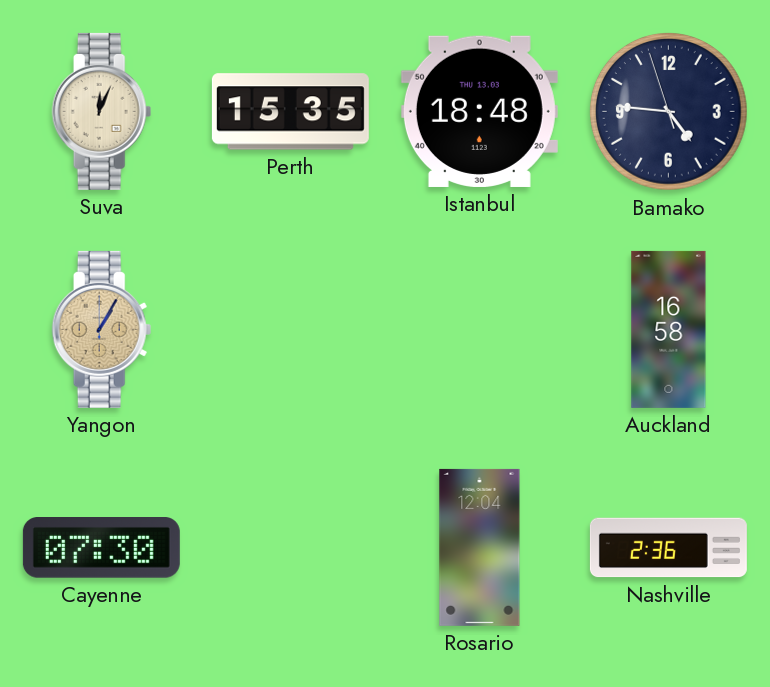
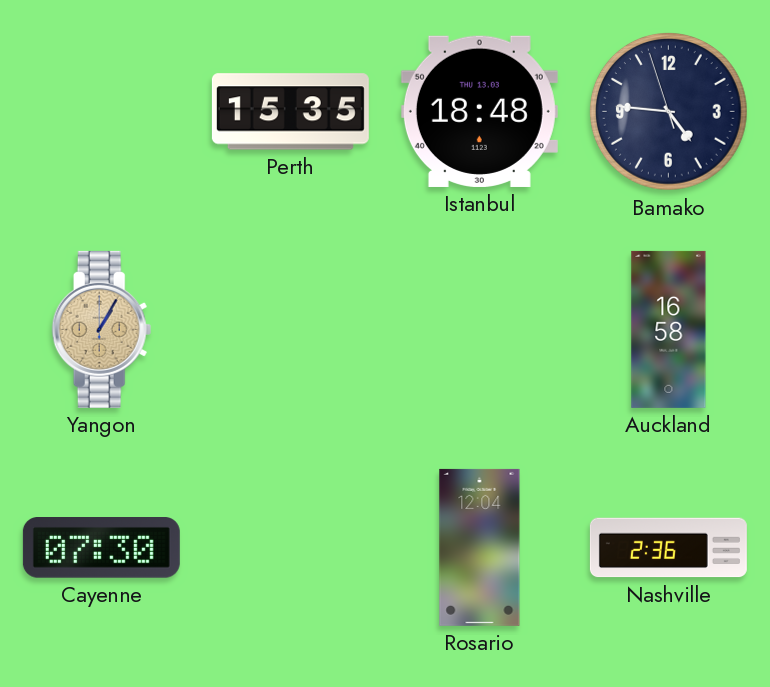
Suva: 12:04 -> none (102, 111)
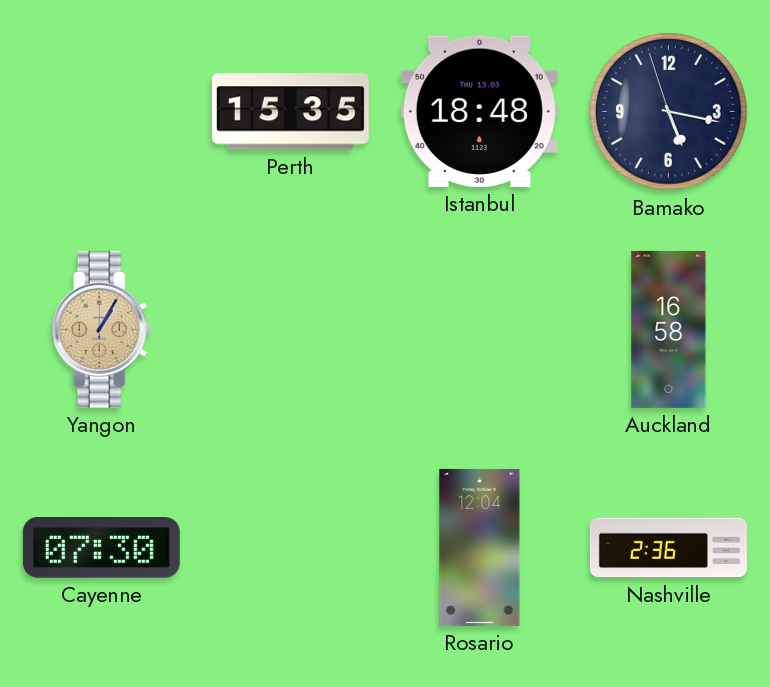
Bamako: 4:45 -> 5:16 (669, 112)
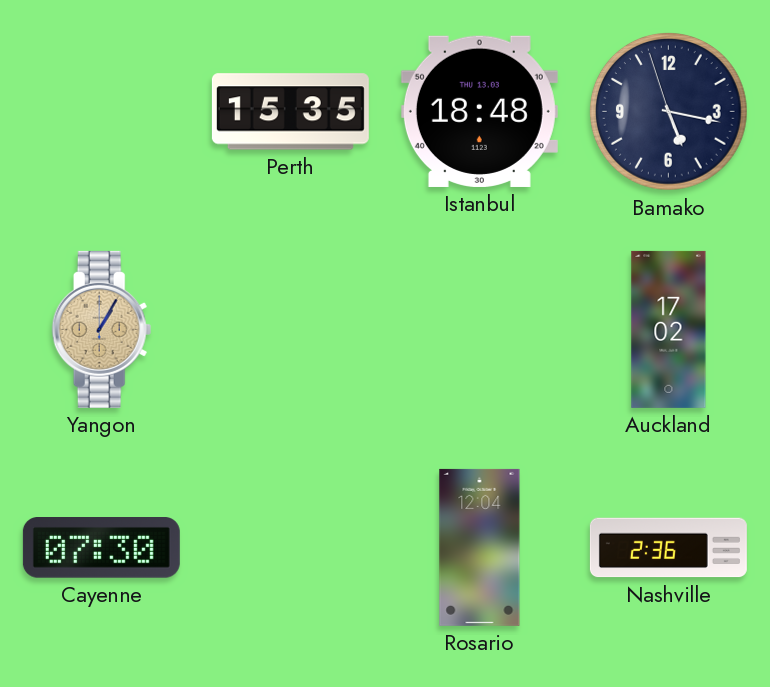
Auckland: 16:58 -> 17:02 (669, 329)
